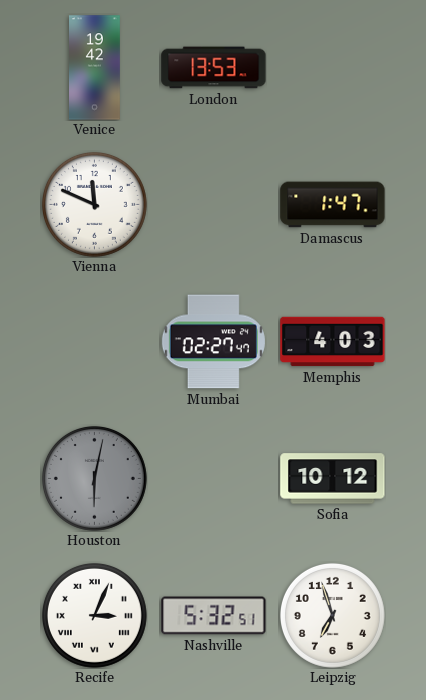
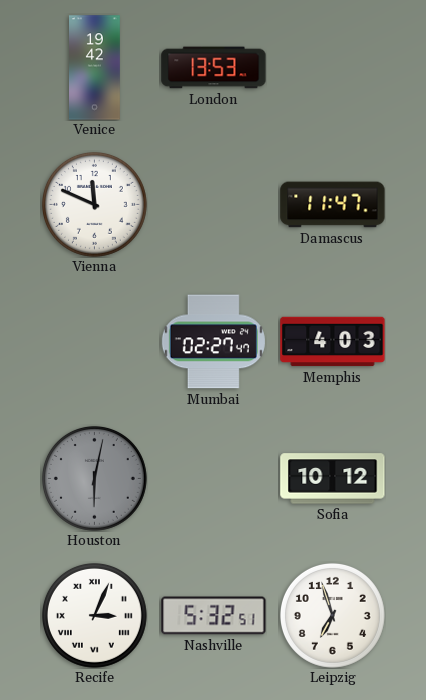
Damascus: 1:47 -> 11:47 (333, 205)
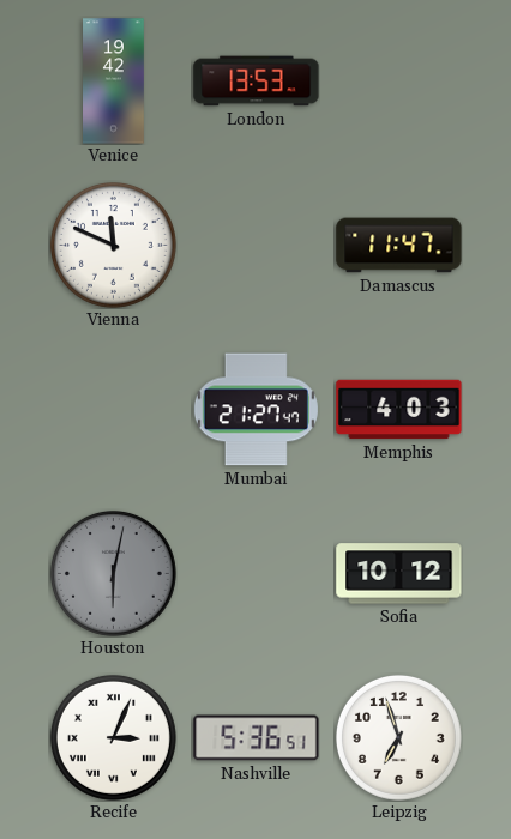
Mumbai: 02:27 -> 21:27 (256, 410)
Nashville: 5:32 -> 5:36 (257, 738)
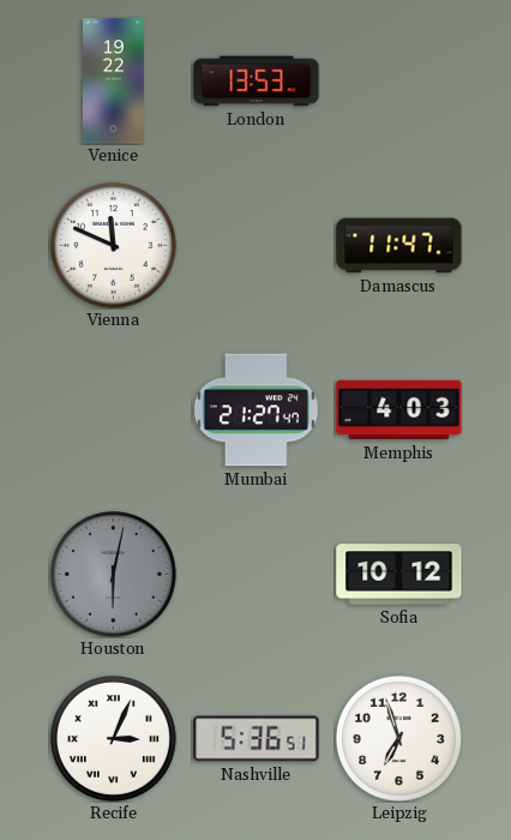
Venice: 19:42 -> 19:22 (114, 82)
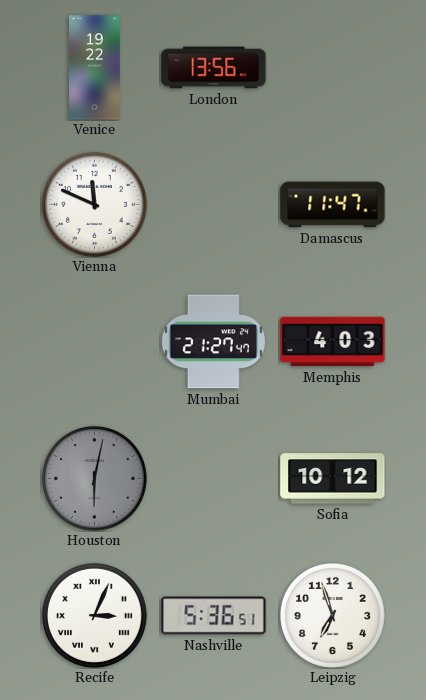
London: 13:53 -> 13:56 (214, 68)
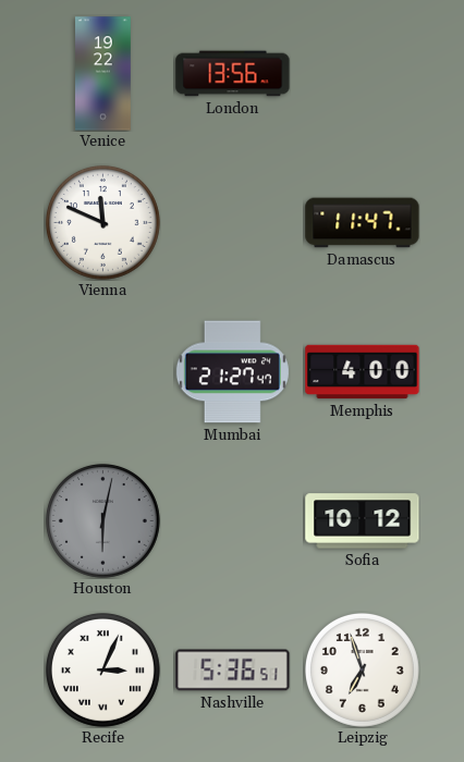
Memphis: 4:03 -> 4:00 (363, 372)
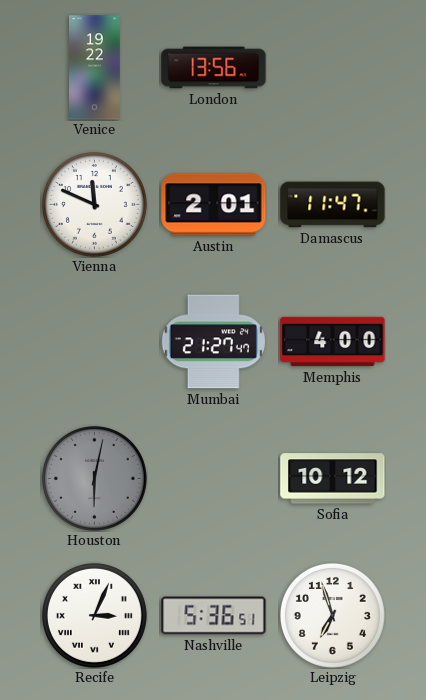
Austin: none -> 2:01 (214, 205)
